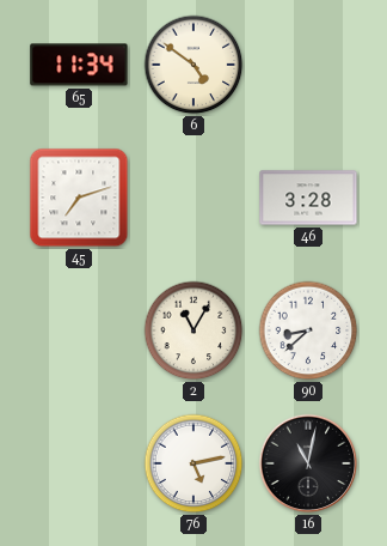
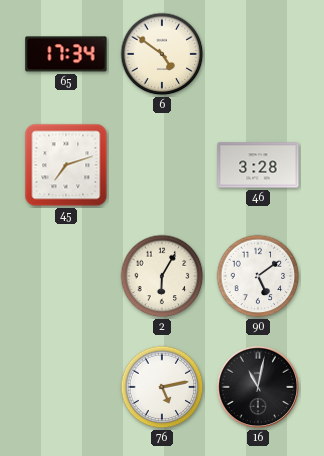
65: 11:34 -> 17:34 (66, 54)
2: 11:05 -> 6:05 (162, 276)
90: 8:38 -> 5:09 (258, 276)
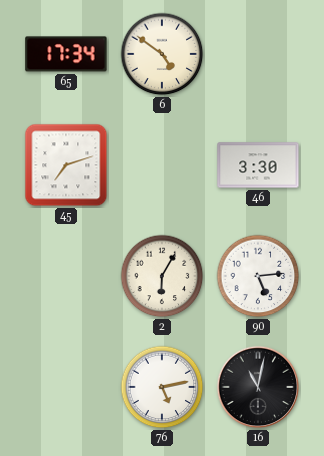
46: 3:28 -> 3:30 (258, 165)
90: 5:09 -> 5:14 (258, 276)
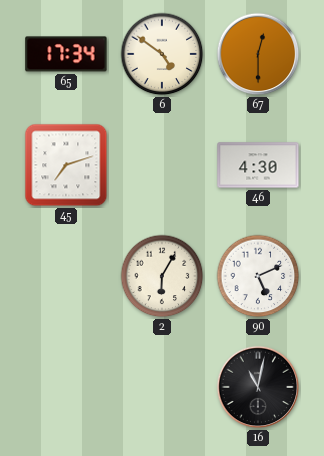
67: none -> 12:30 (258, 54)
46: 3:30 -> 4:30 (258, 165)
90: 5:14 -> 5:11 (258, 276)
76: 5:13 -> none (162, 387)
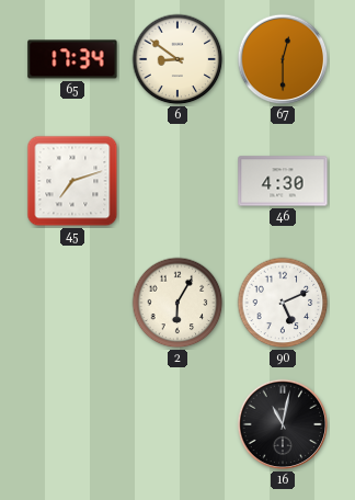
6: 4:51 -> 8:51 (177, 59)
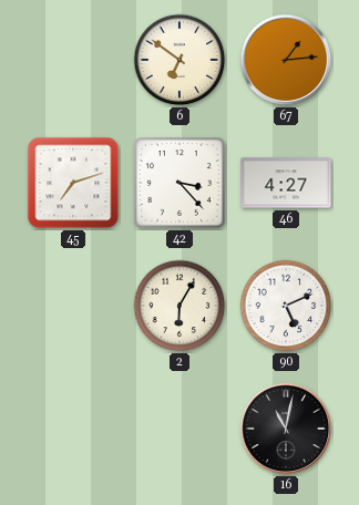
65: 17:34 -> none (72, 59)
6: 8:51 -> 6:51 (179, 60)
67: 12:30 -> 1:14 (286, 60)
42: none -> 3:23 (181, 184)
46: 4:30 -> 4:27 (286, 183)
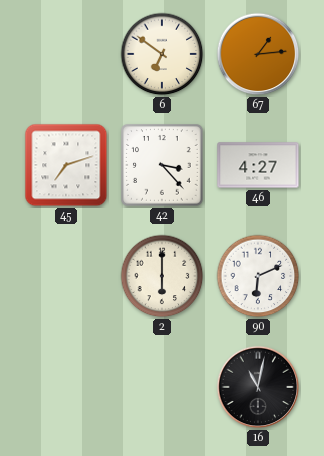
2: 6:05 -> 6:00 (162, 276)
90: 5:11 -> 6:11 (258, 276)
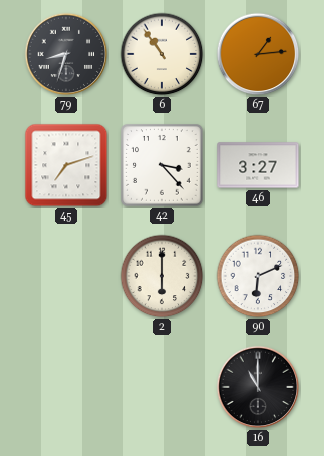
79: none -> 8:33 (66, 54)
6: 6:51 -> 10:54 (162, 54)
46: 4:27 -> 3:27 (258, 165)
16: 11:02 -> 11:00 (258, 387)
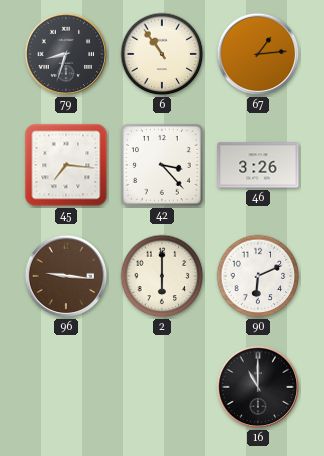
45: 7:12 -> 7:16 (66, 165)
46: 3:27 -> 3:26 (258, 165)
96: none -> 9:16 (66, 276)
